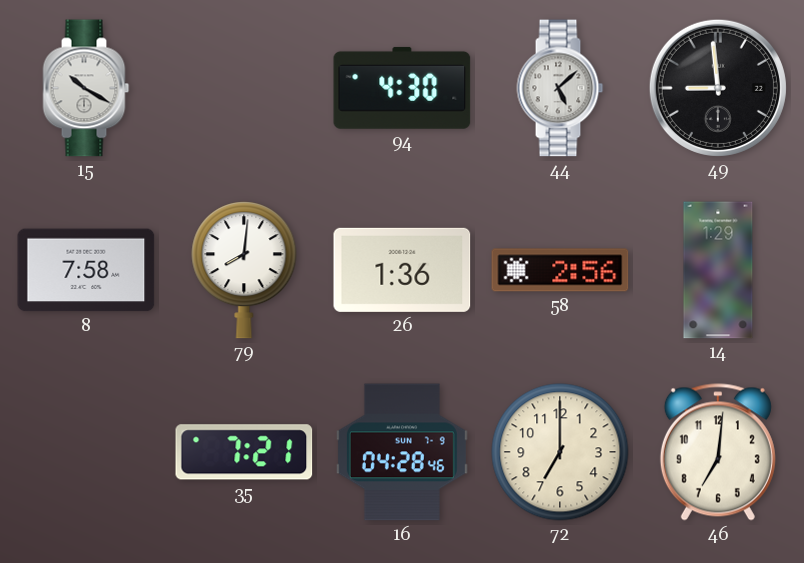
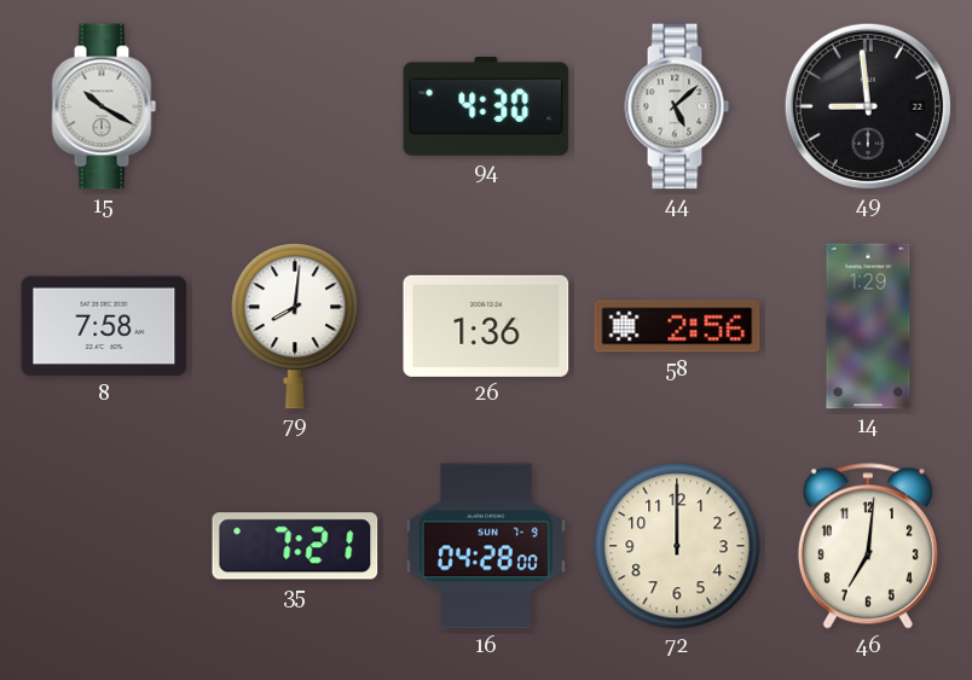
16: 04:28:46 -> 04:28:00 (486, 546)
72: 7:00 -> 12:00 (677, 546)
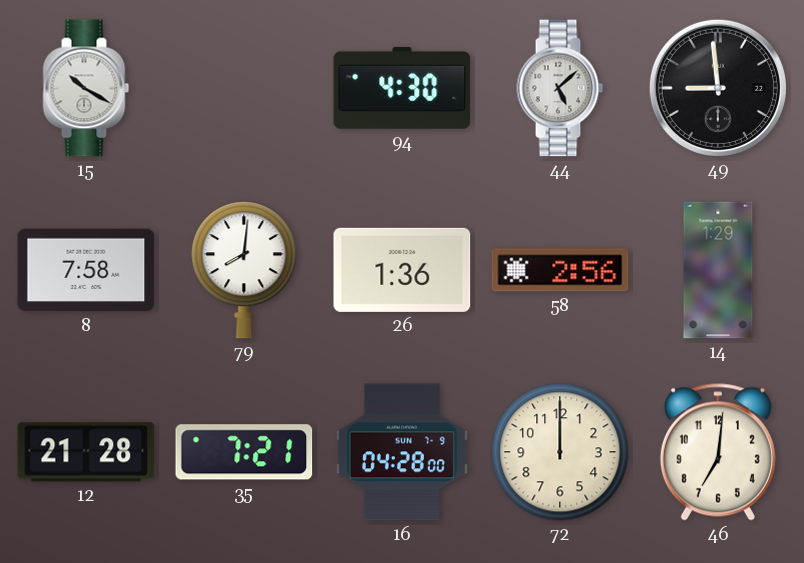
12: none -> 21:28 (86, 452)
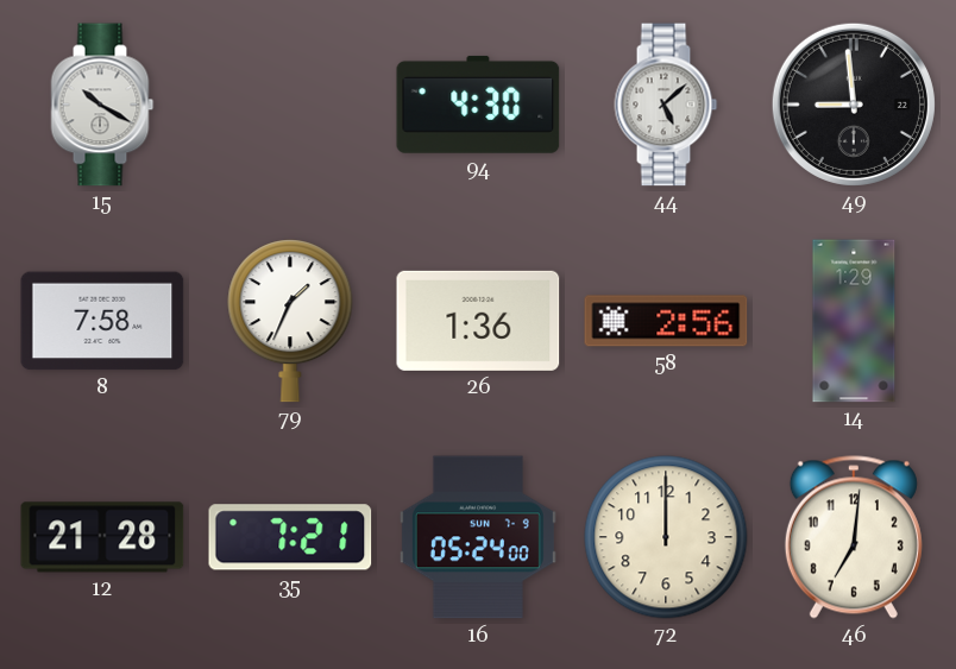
79: 8:01 -> 1:34 (290, 321)
16: 04:28 -> 05:24 (478, 537)
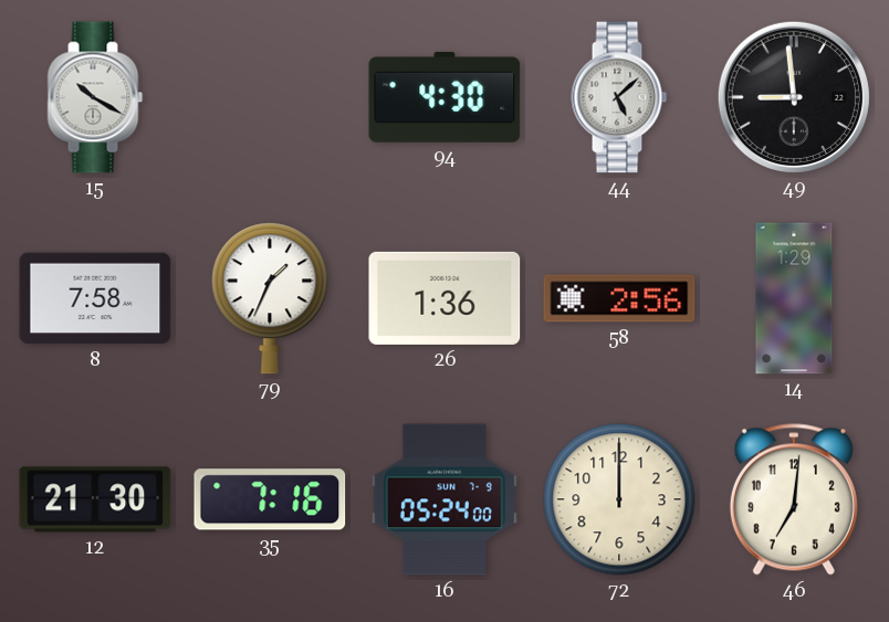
12: 21:28 -> 21:30 (95, 499)
35: 7:21 -> 7:16 (270, 499)
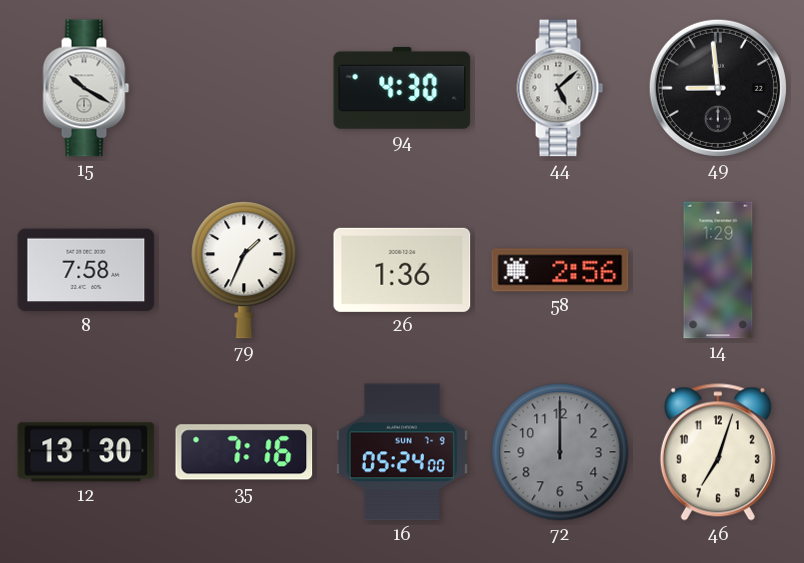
12: 21:30 -> 13:30 (86, 452)
72 dial: cream -> grey (560, 452)
46: 7:01 -> 7:03 (718, 452)
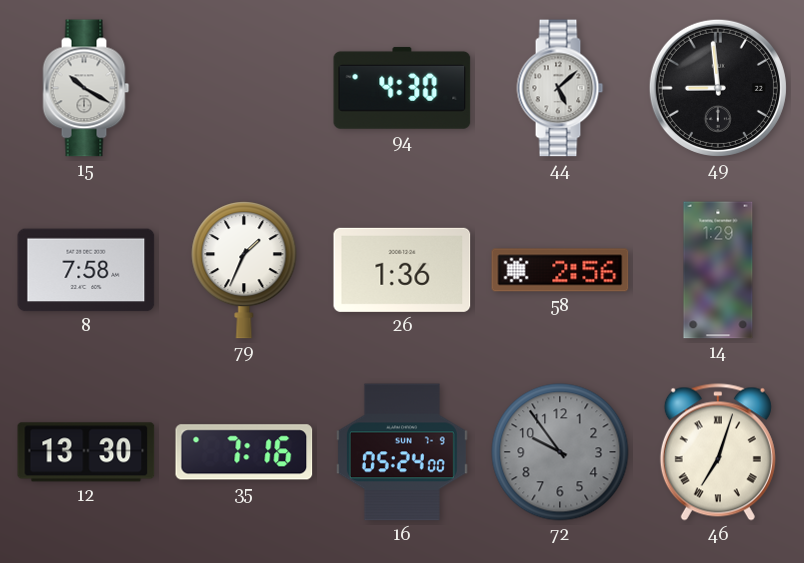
72: 12:00 -> 9:54 (560, 452)
46 numerals: Arabic -> Roman (718, 452)
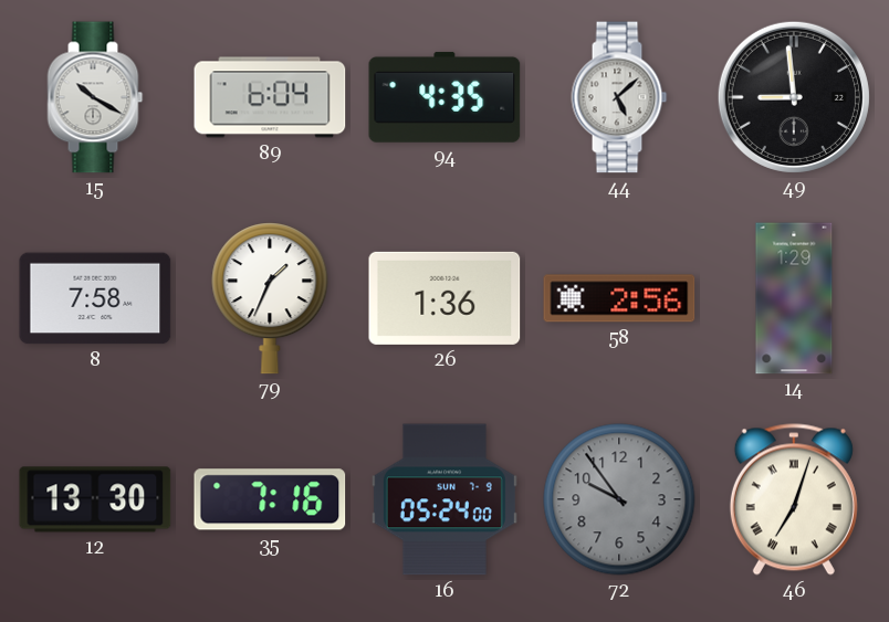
89: none -> 6:04 (270, 97)
94: 4:30 -> 4:35 (445, 97)
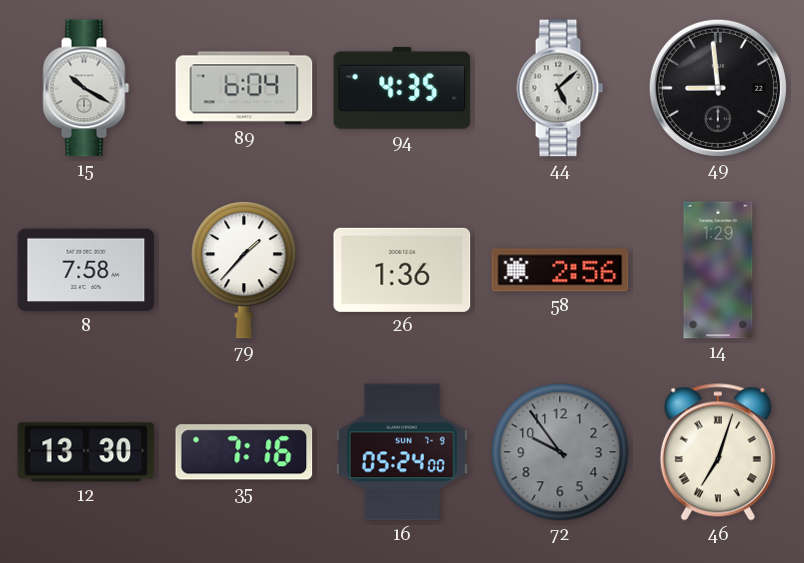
79: 1:34 -> 1:37 (244, 270)
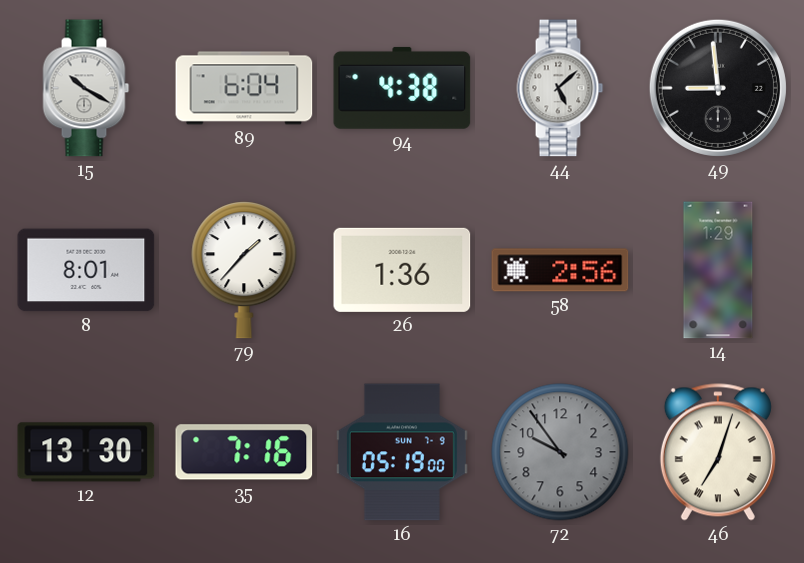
94: 4:35 -> 4:38 (402, 88)
8: 7:58 -> 8:01 (86, 270)
16: 05:24 -> 05:19 (402, 452)
